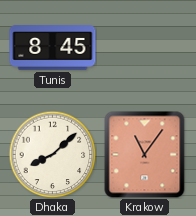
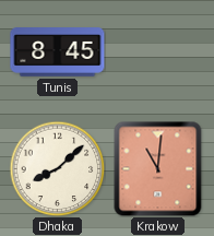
Krakow: 11:06 -> 11:01 (158, 168)
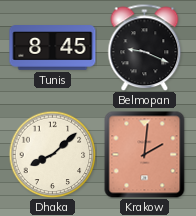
Belmopan: none -> 9:19 (145, 47)
Krakow: 11:01 -> 2:01 (145, 154)
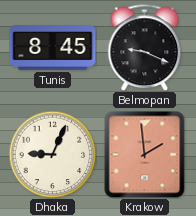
Dhaka: 8:08 -> 9:04 (52, 154)
Krakow: 2:01 -> 1:59 (145, 154)
